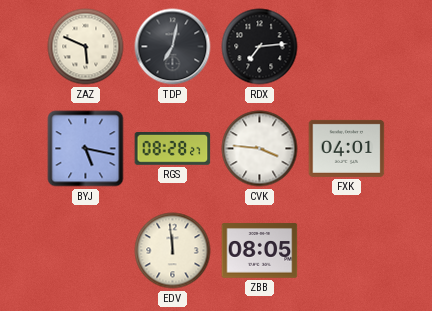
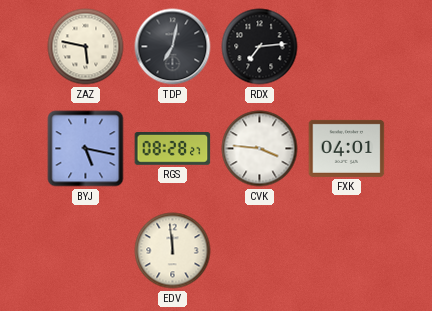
ZAZ: 5:49 -> 5:47 (86, 47)
ZBB: 08:05 -> none (260, 251)
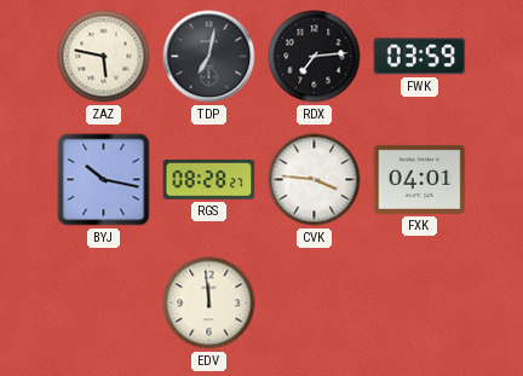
FWK: none -> 03:59 (420, 57)
BYJ: 5:17 -> 10:17 (104, 180)
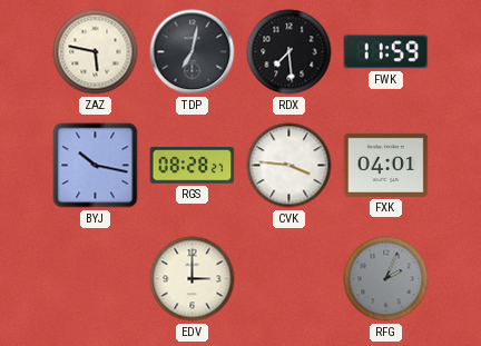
RDX: 7:14 -> 7:29 (289, 52)
FWK: 03:59 -> 11:59 (386, 52)
EDV: 11:59 -> 3:00 (193, 279)
RFG: none -> 2:04 (386, 279)
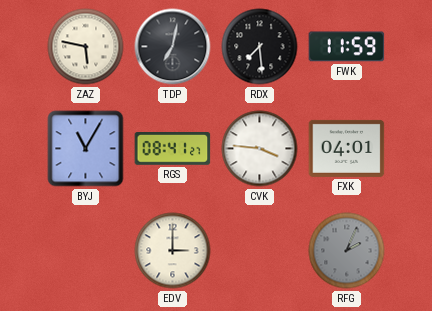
BYJ: 10:17 -> 11:05 (86, 149)
RGS: 08:28 -> 08:41 (173, 149)
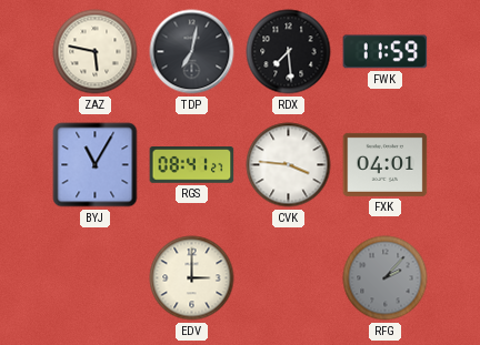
RFG: 2:04 -> 2:07 (386, 278)
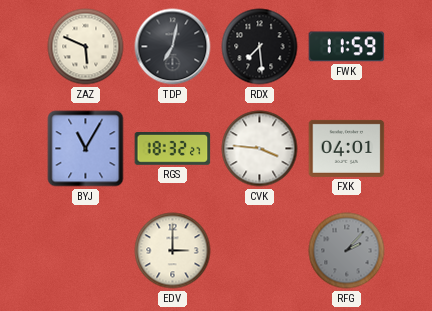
ZAZ: 5:47 -> 5:49 (86, 47)
RGS: 08:41 -> 18:32 (173, 149)
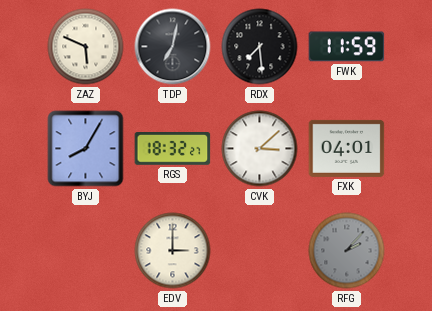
BYJ: 11:05 -> 8:05 (86, 149)
CVK: 3:46 -> 3:08 (260, 149)
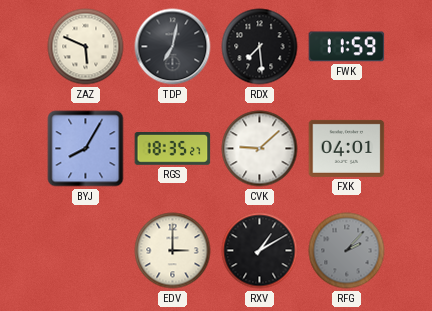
RGS: 18:32 -> 18:35 (173, 149)
CVK: 3:08 -> 9:08 (260, 149)
RXV: none -> 1:10 (260, 251)
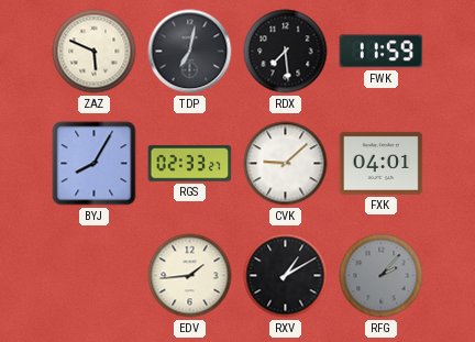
RGS: 18:35 -> 02:33 (190, 164)
EDV: 3:00 -> 1:44 (190, 276)
